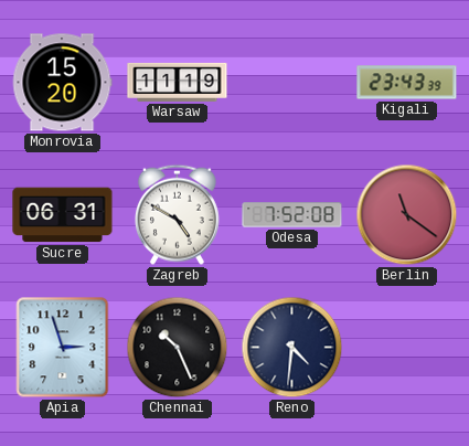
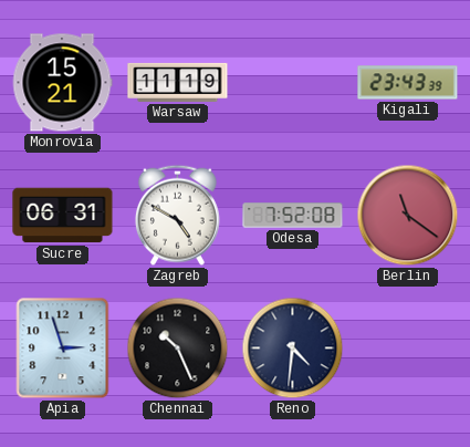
Monrovia: 15:20 -> 15:21 (62, 83)
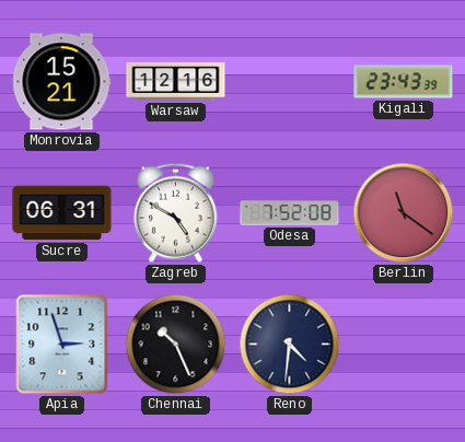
Warsaw: 11:19 -> 12:16 (176, 81)
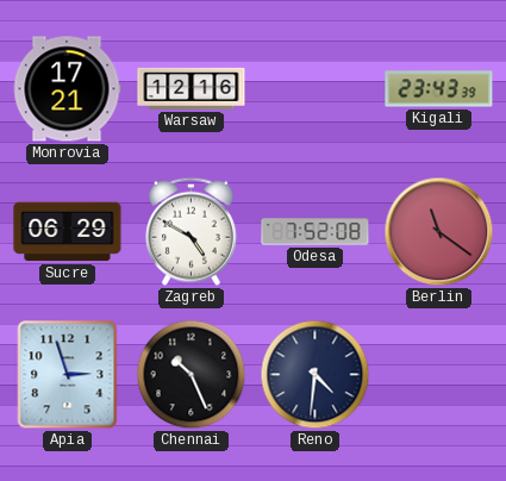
Monrovia: 15:21 -> 17:21 (67, 89)
Sucre: 06:31 -> 06:29 (68, 232)
